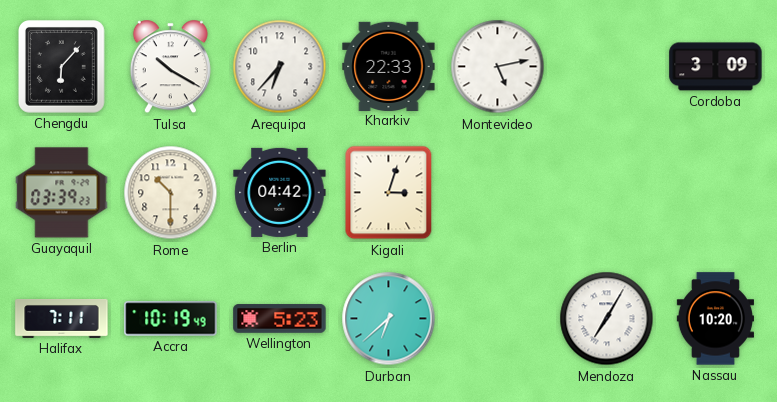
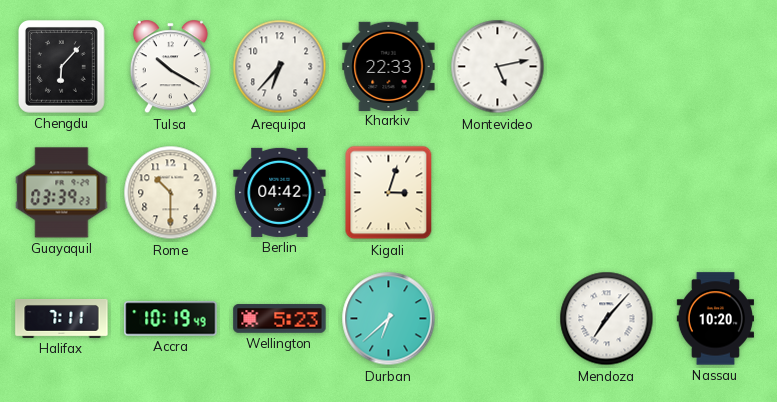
Cordoba: 3:09 -> none (716, 67)
Mendoza: 7:05 -> 7:07 (607, 319)
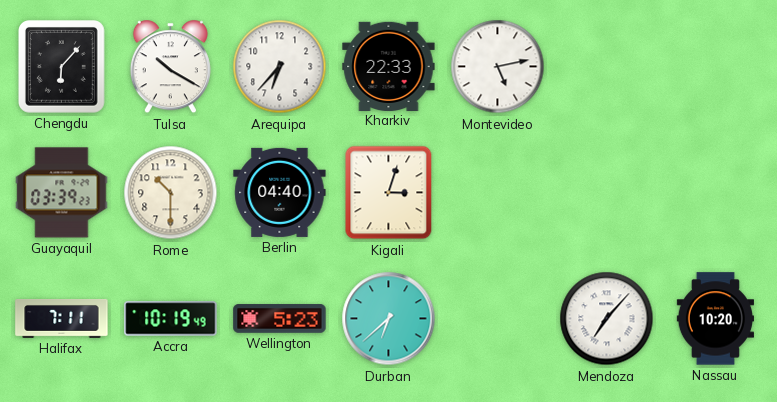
Berlin: 04:42 -> 04:40 (280, 192)
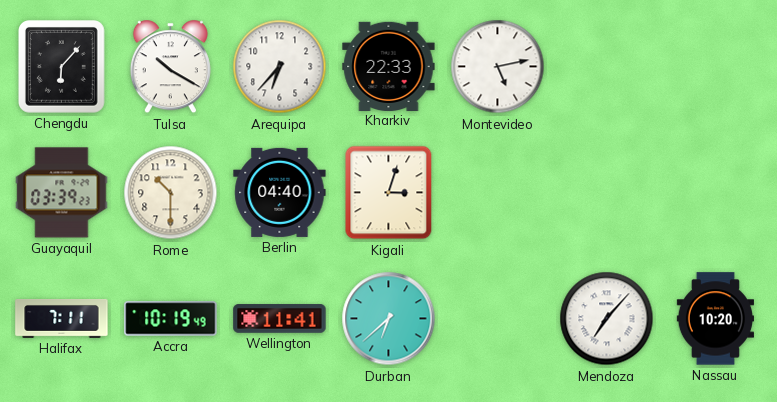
Wellington: 5:23 -> 11:41 (280, 319)
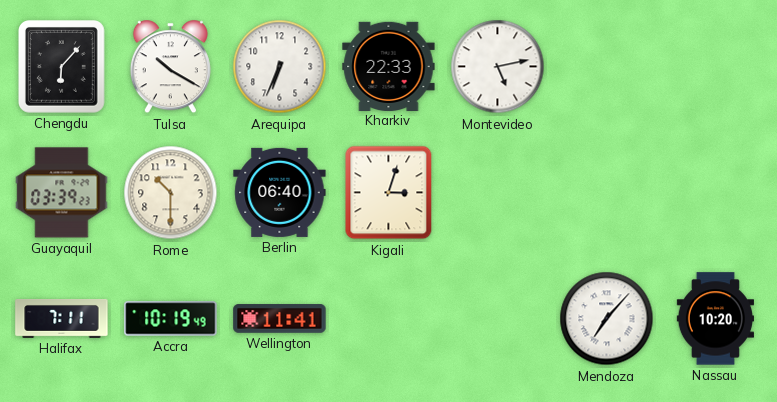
Arequipa: 6:37 -> 6:34 (280, 67)
Berlin: 04:40 -> 06:40 (280, 192)
Durban: 6:38 -> none (389, 319)
